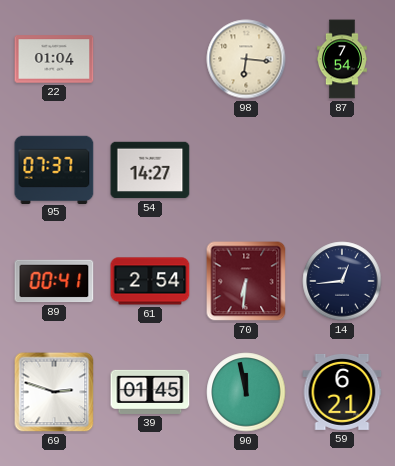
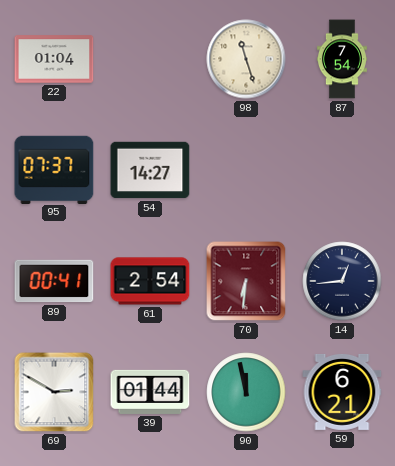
98: 6:16 -> 11:27 (246, 59)
69: 2:48 -> 2:50 (54, 392)
39: 01:45 -> 01:44 (150, 392)
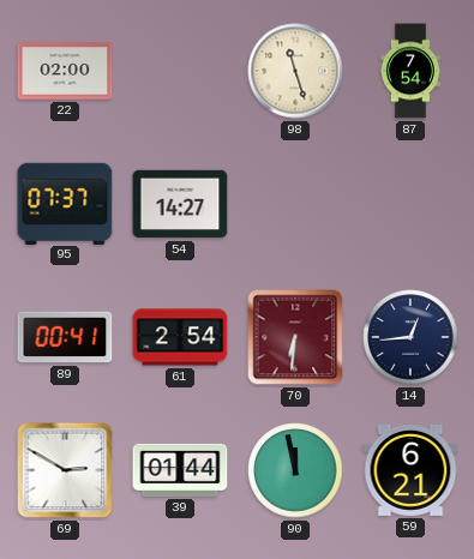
22: 01:04 -> 02:00 (65, 71)
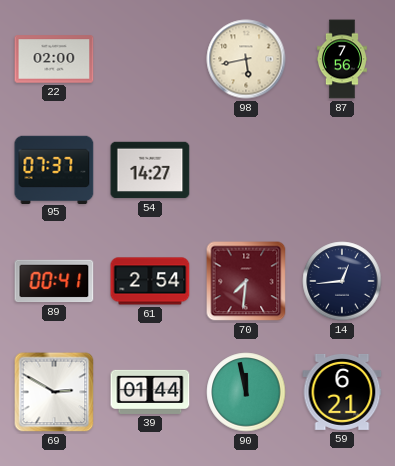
98: 11:27 -> 5:43 (246, 59)
87: 7:54 -> 7:56 (342, 59)
70: 6:31 -> 7:31 (246, 281)
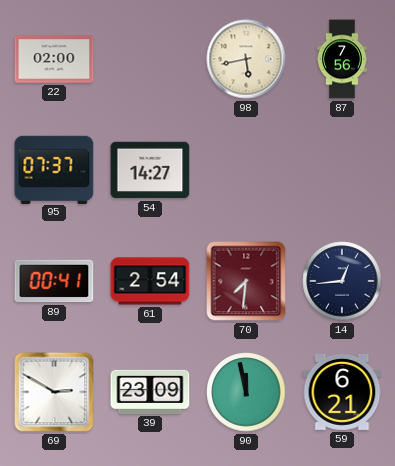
39: 01:44 -> 23:09 (150, 392)
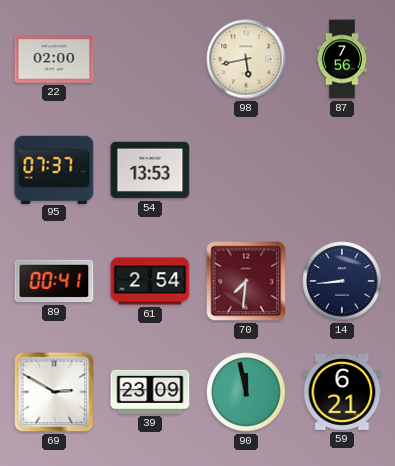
54: 14:27 -> 13:53 (150, 170)
14: 12:44 -> 8:44 (342, 281)
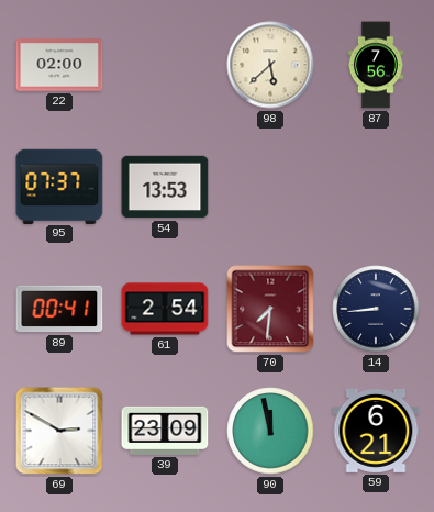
98: 5:43 -> 5:38 (270, 65)
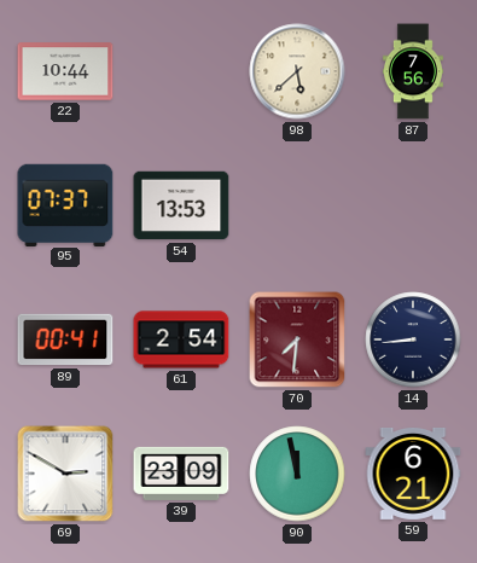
22: 02:00 -> 10:44 (65, 71)
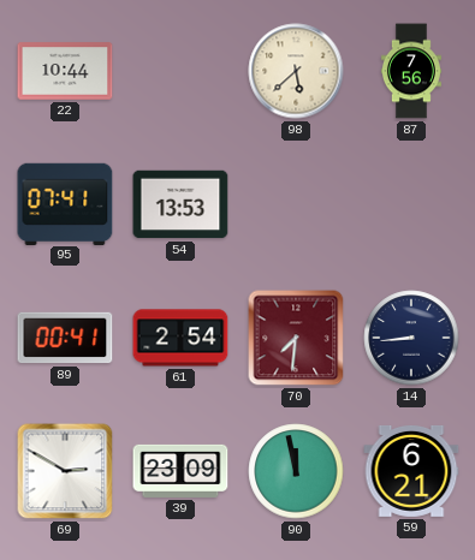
95: 07:37 -> 07:41 (65, 203)
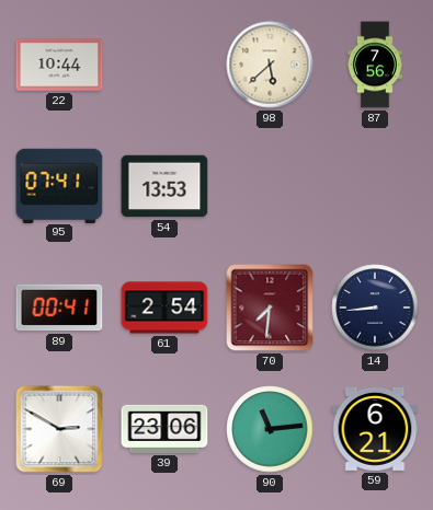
39: 23:09 -> 23:06 (164, 429)
90: 11:58 -> 11:14 (270, 429)
